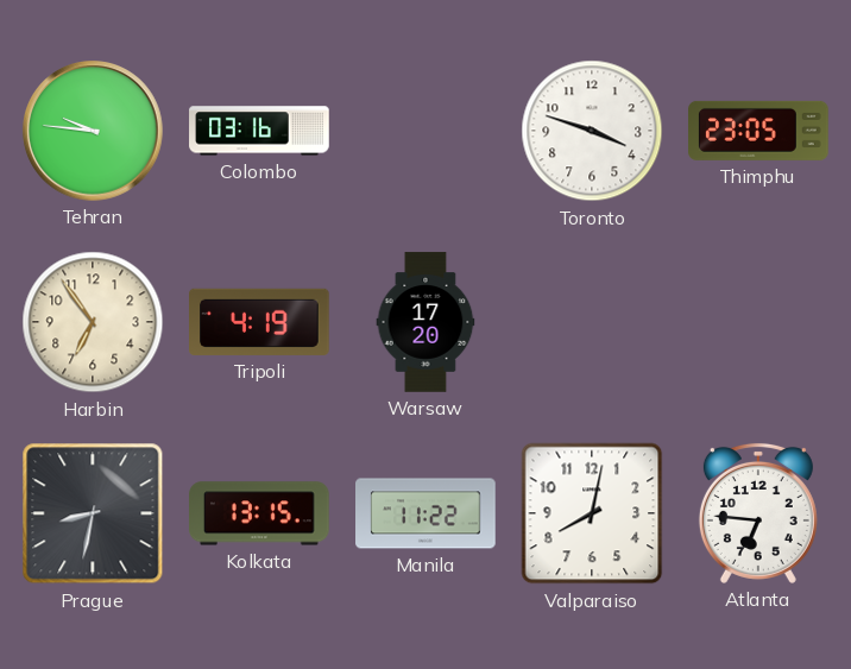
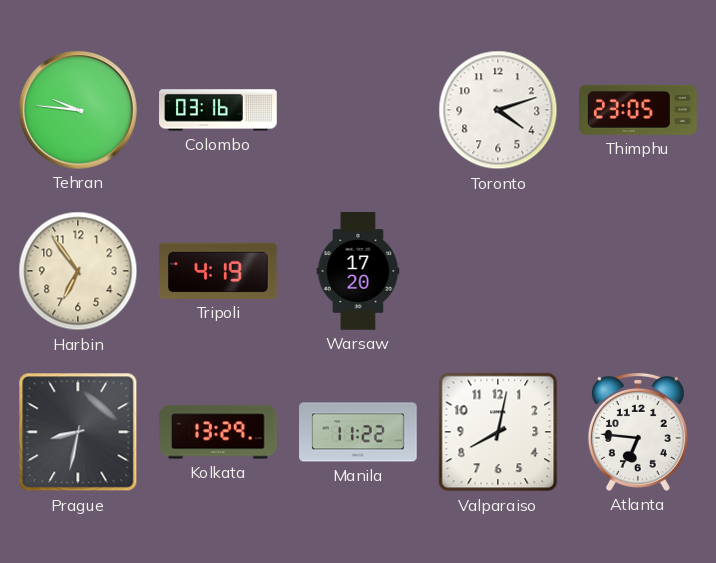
Toronto: 3:48 -> 4:12 (498, 110)
Kolkata: 13:15 -> 13:29 (218, 432)
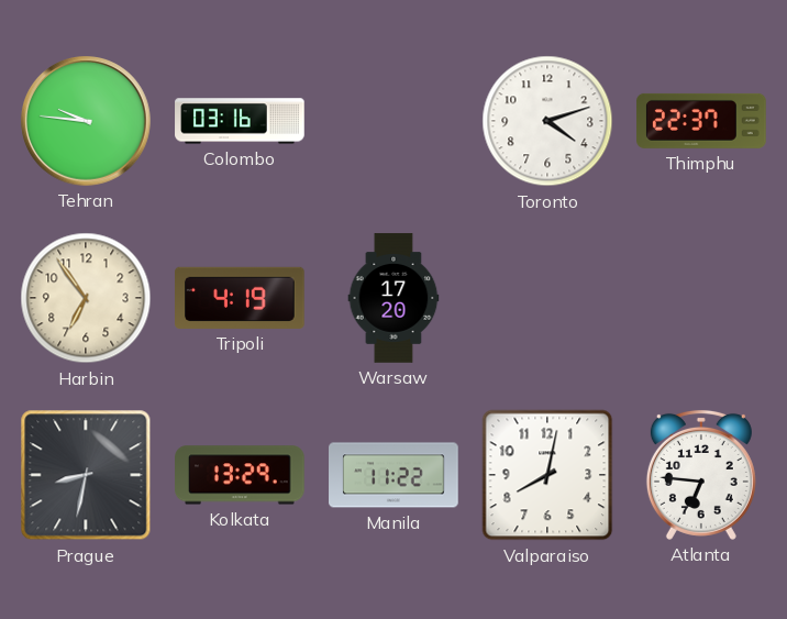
Thimphu: 23:05 -> 22:37 (701, 121)
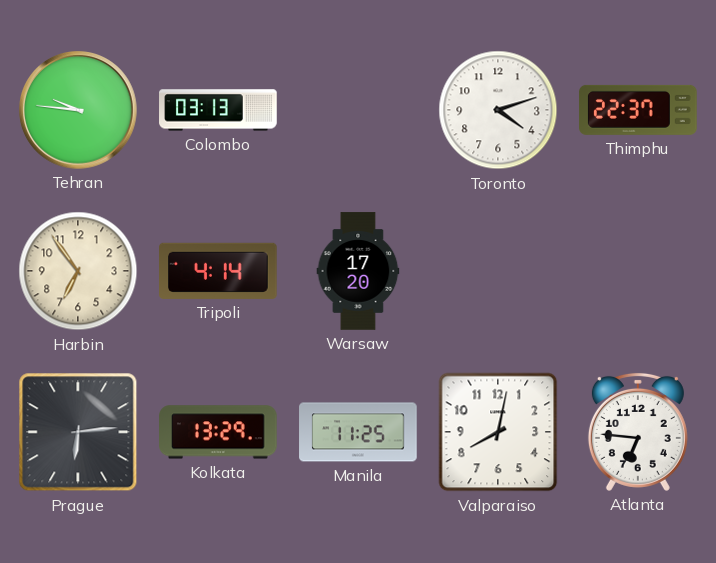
Colombo: 03:16 -> 03:13 (218, 110)
Tripoli: 4:19 -> 4:14 (219, 271)
Prague: 8:32 -> 6:14 (78, 432)
Manila: 11:22 -> 11:25 (358, 432)
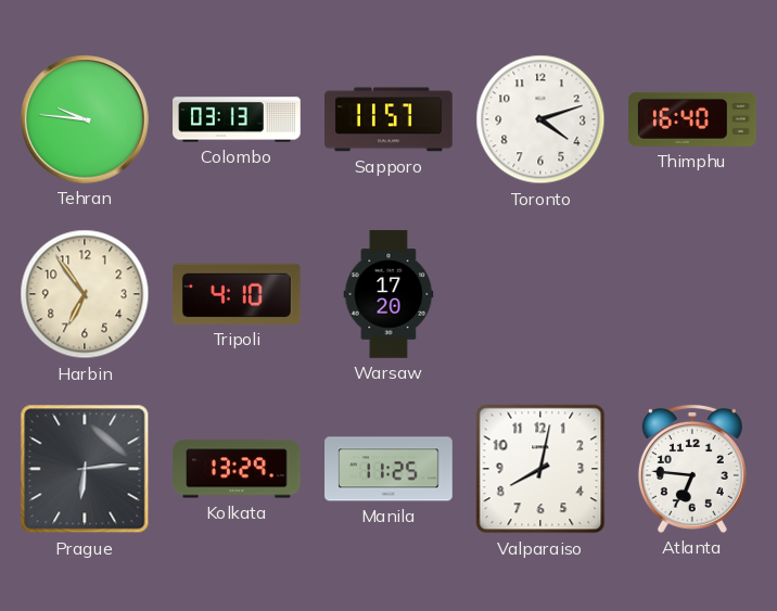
Sapporo: none -> 11:57 (389, 119)
Thimphu: 22:37 -> 16:40 (692, 119)
Tripoli: 4:14 -> 4:10 (238, 294)
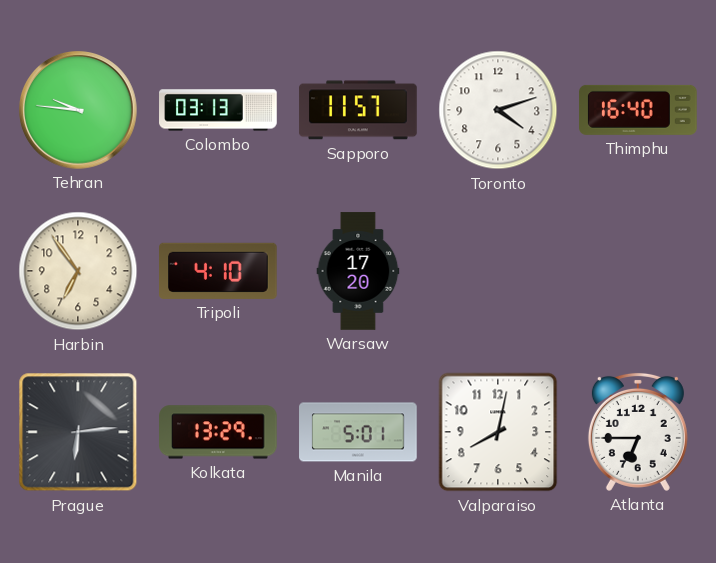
Manila: 11:25 -> 5:01 (358, 432)
Atlanta: 6:46 -> 6:45 (638, 432)
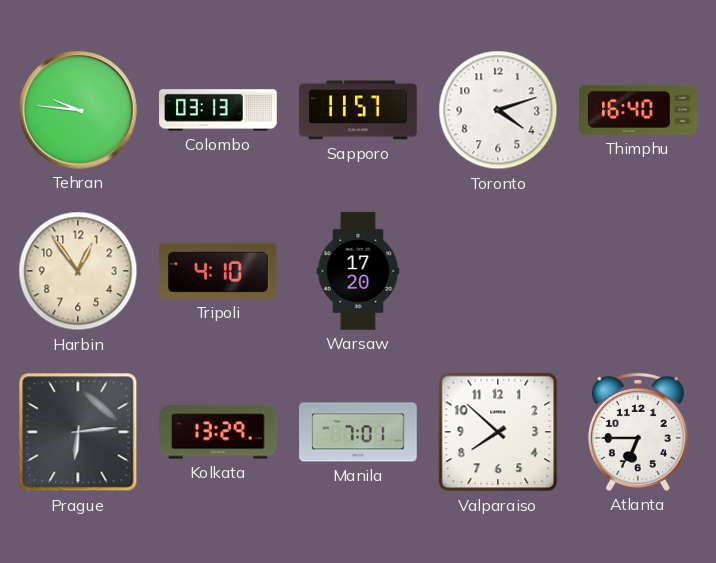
Harbin: 6:54 -> 12:54 (78, 271)
Manila: 5:01 -> 7:01 (358, 432)
Valparaiso: 8:02 -> 7:52 (498, 432)
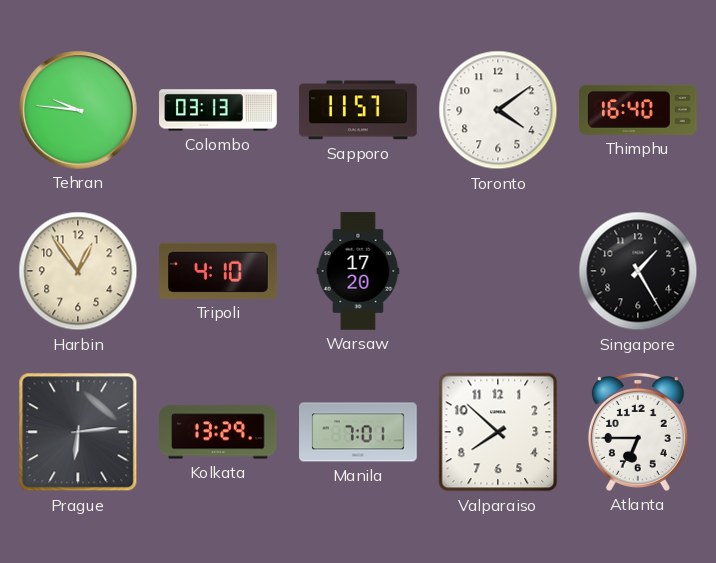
Toronto: 4:12 -> 4:09 (498, 110)
Singapore: none -> 1:25 (638, 271)
